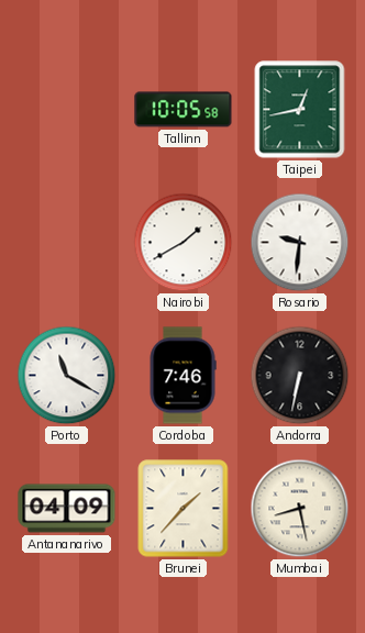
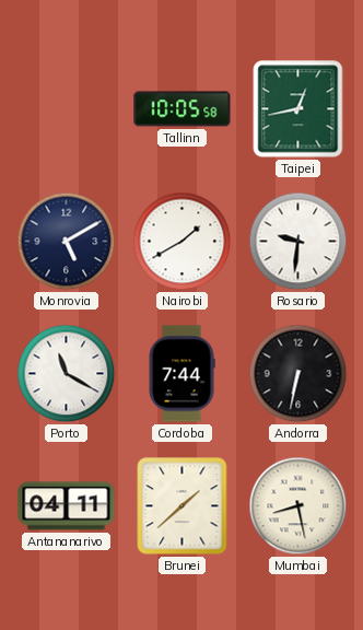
Monrovia: none -> 5:10 (67, 242)
Cordoba: 7:46 -> 7:44 (181, 374)
Antananarivo: 04:09 -> 04:11 (67, 506)
Brunei: 1:37 -> 1:38 (183, 506)
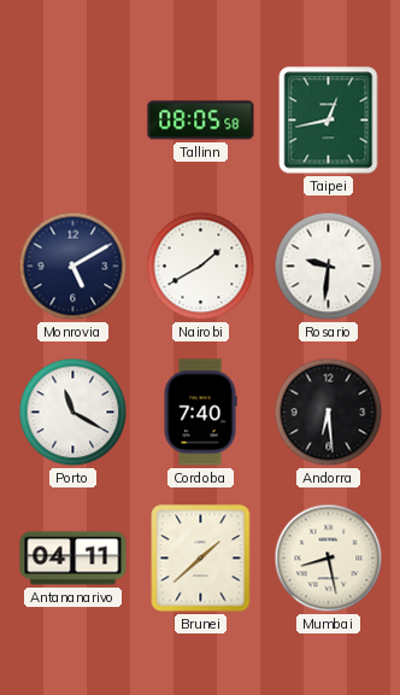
Tallinn: 10:05 -> 08:05 (201, 121)
Cordoba: 7:44 -> 7:40 (200, 413)
Andorra: 6:32 -> 6:29 (329, 413)
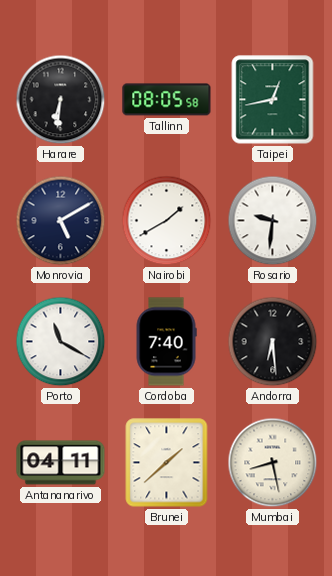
Harare: none -> 6:31 (61, 100)
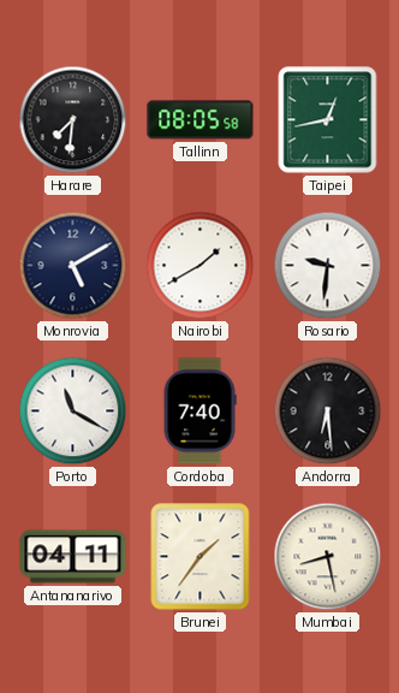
Harare: 6:31 -> 7:31 (73, 120)
Brunei: 1:38 -> 1:36 (201, 557)
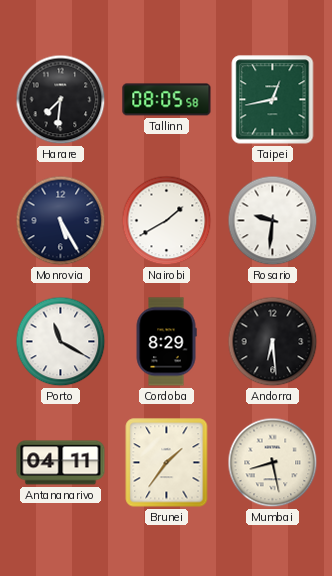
Monrovia: 5:10 -> 5:25 (61, 221)
Cordoba: 7:40 -> 8:29 (166, 342)
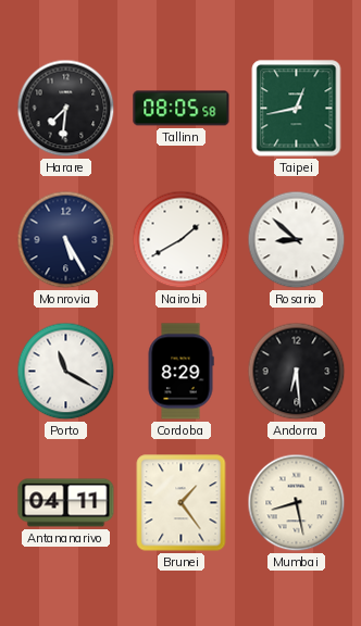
Rosario: 9:31 -> 8:52 (297, 240)
Brunei: 1:36 -> 1:24 (182, 503)
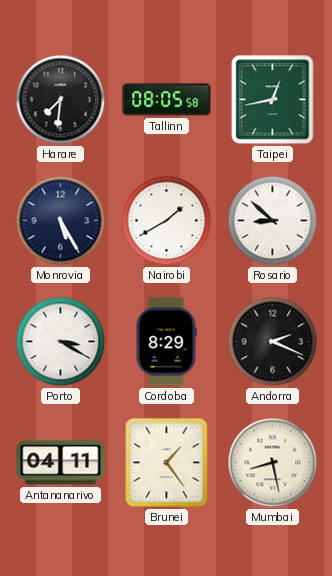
Porto: 11:20 -> 3:20 (61, 342)
Andorra: 6:29 -> 2:19 (273, 342)
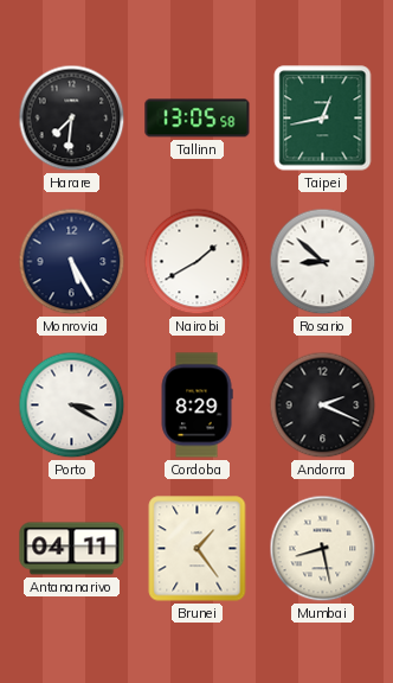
Tallinn: 08:05 -> 13:05 (198, 119)
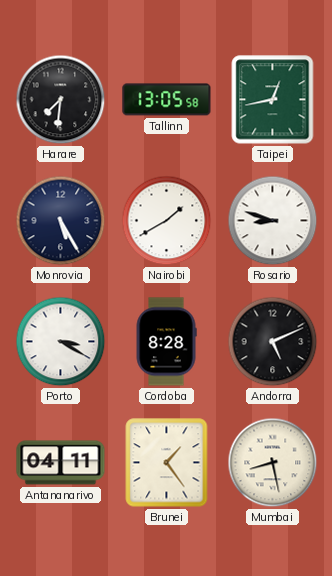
Rosario: 8:52 -> 8:48 (273, 221)
Cordoba: 8:29 -> 8:28 (166, 342)
Andorra: 2:19 -> 5:11 (273, 342)
